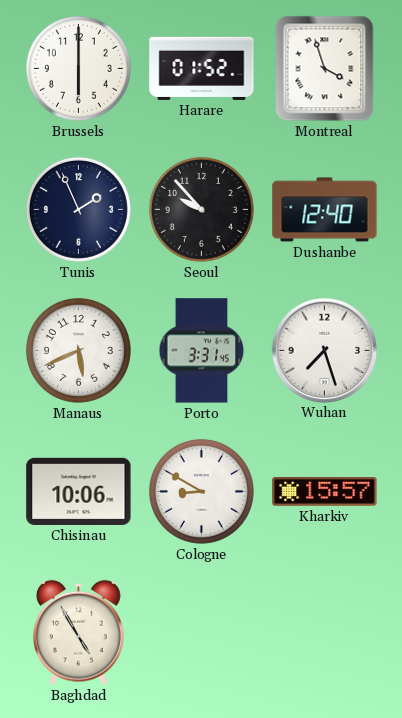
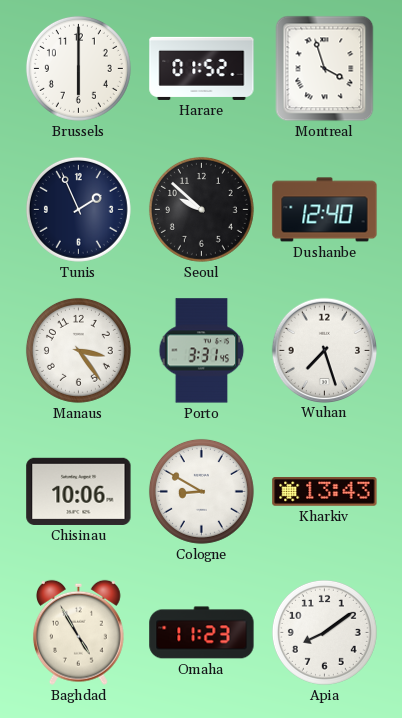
Seoul: 9:53 -> 9:52 (201, 209)
Manaus: 5:41 -> 3:24 (78, 350)
Kharkiv: 15:57 -> 13:43 (325, 492)
Omaha: none -> 11:23 (202, 633)
Apia: none -> 8:09 (324, 632)
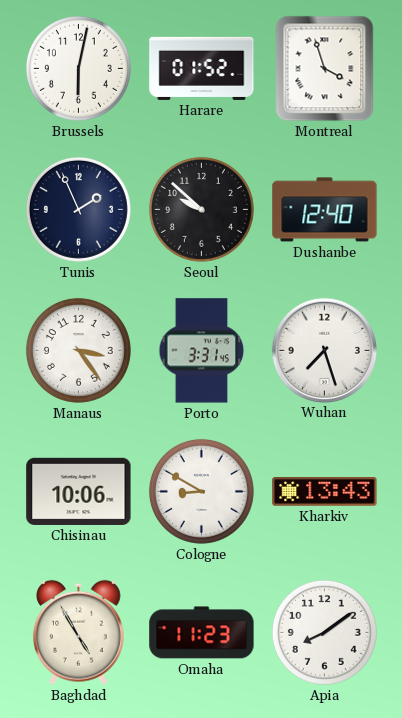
Brussels: 6:00 -> 6:02 (78, 68)
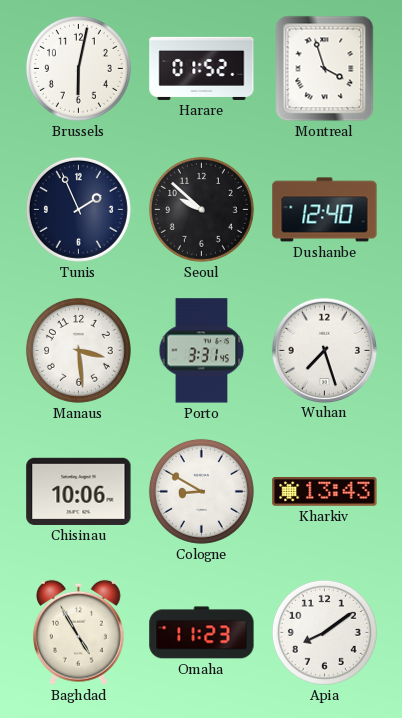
Manaus: 3:24 -> 3:29 (78, 350)
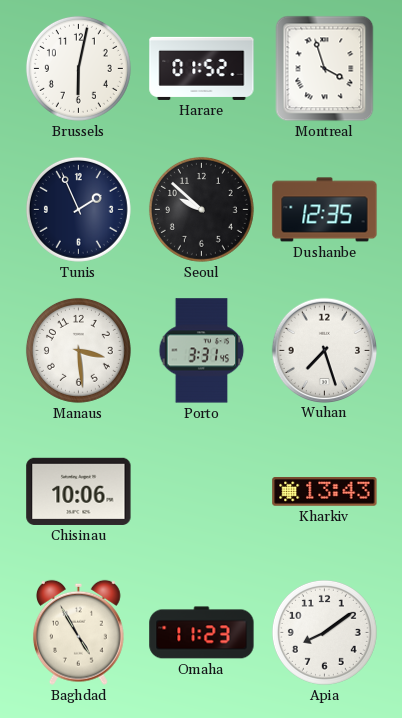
Dushanbe: 12:40 -> 12:35 (325, 210)
Cologne: 8:50 -> none (201, 491)
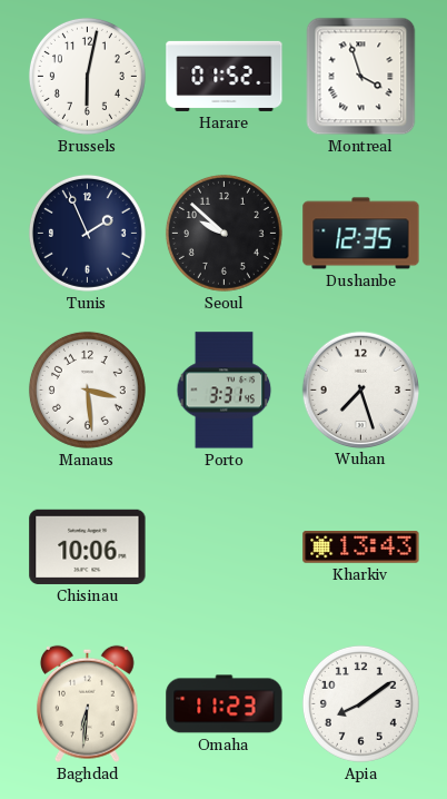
Baghdad: 4:55 -> 6:31 (87, 703)
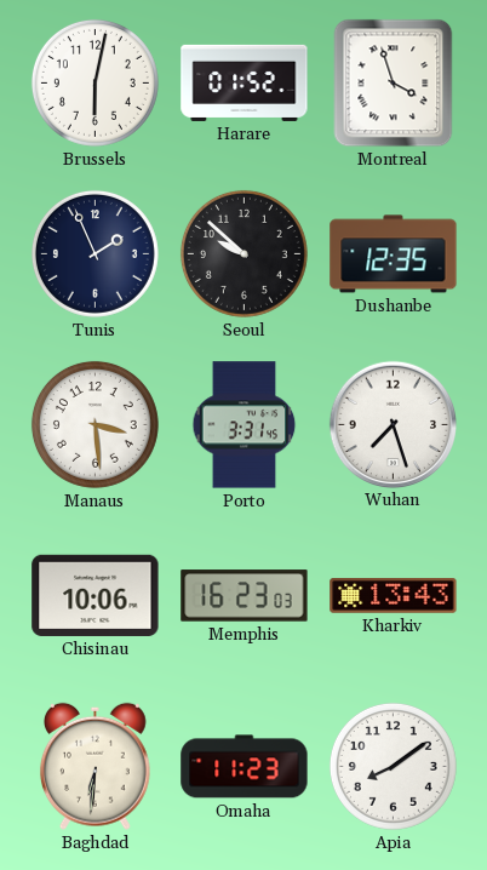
Memphis: none -> 16:23 (245, 596)
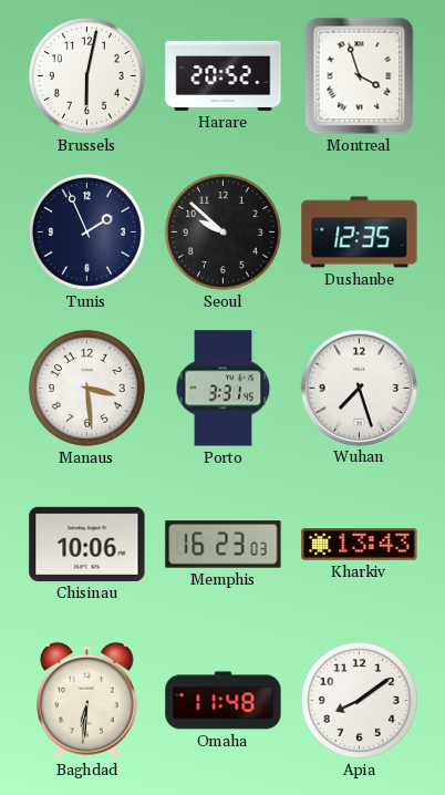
Harare: 01:52 -> 20:52 (224, 75)
Omaha: 11:23 -> 11:48 (224, 701)
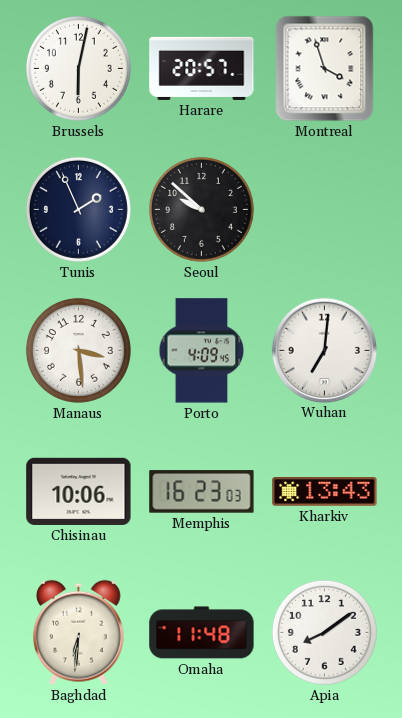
Harare: 20:52 -> 20:57 (202, 68)
Dushanbe: 12:35 -> none (360, 233)
Porto: 3:31 -> 4:09 (202, 351)
Wuhan: 7:27 -> 7:01 (324, 350)
